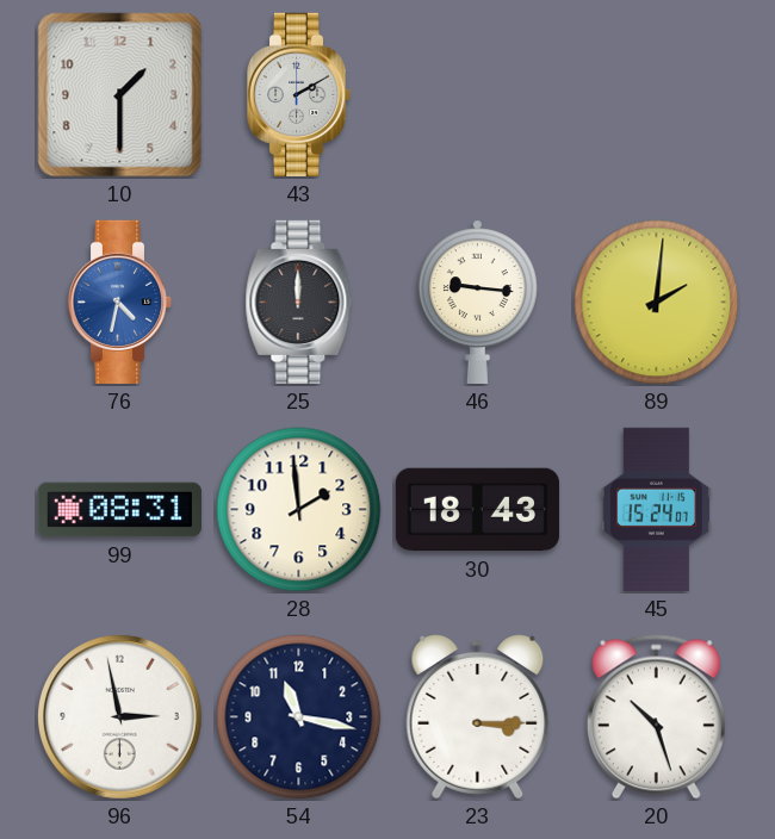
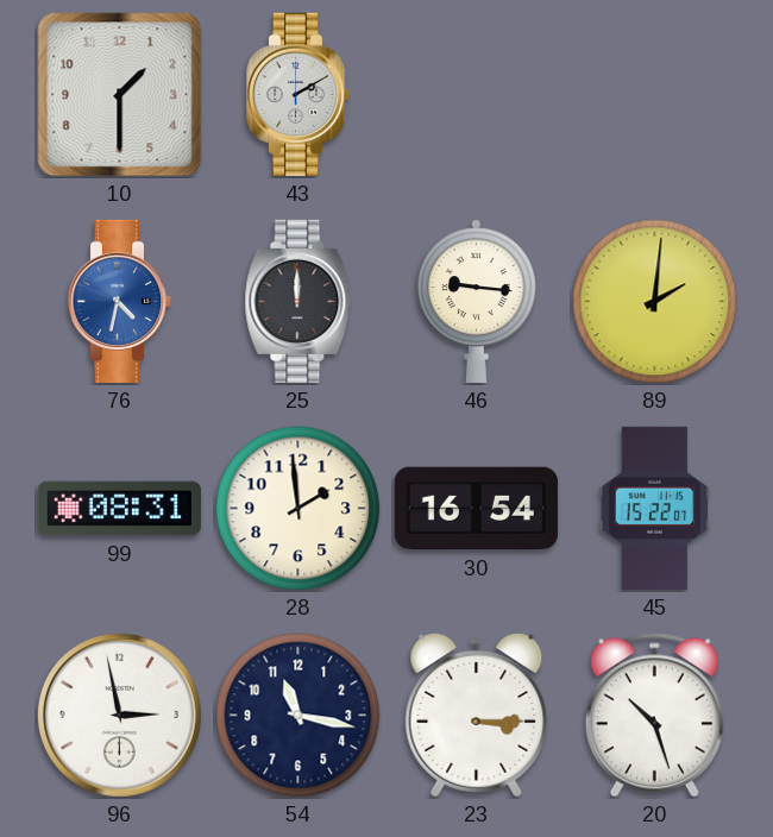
30: 18:43 -> 16:54 (476, 509)
45: 15:24 -> 15:22 (654, 508)
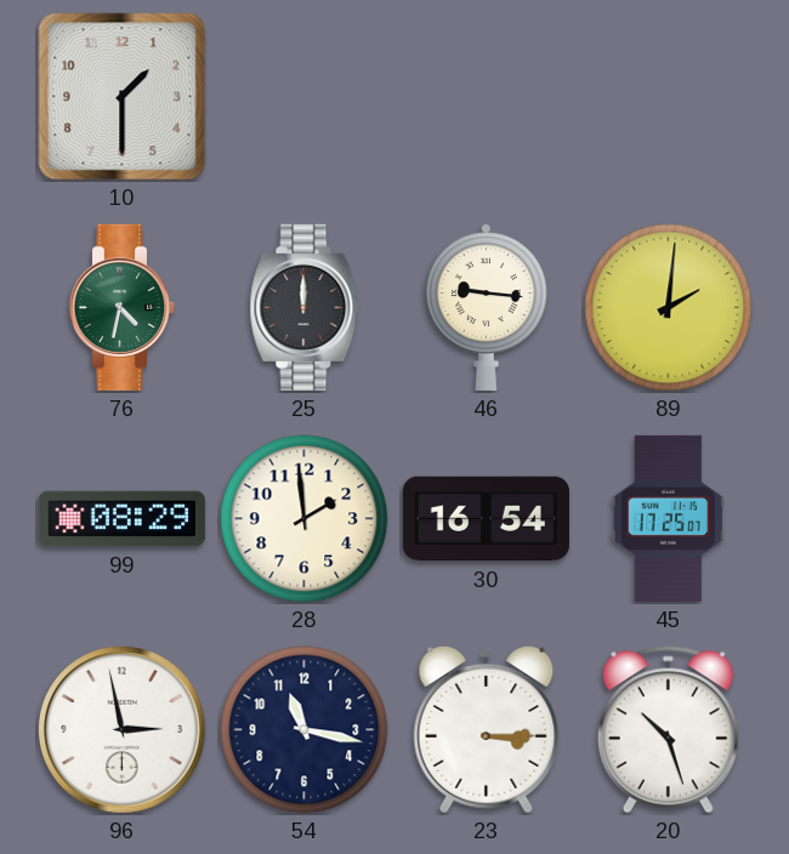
43: 2:10 -> none (298, 94)
76 dial: blue -> green (123, 307)
99: 08:31 -> 08:29 (121, 519)
45: 15:22 -> 17:25 (668, 518)
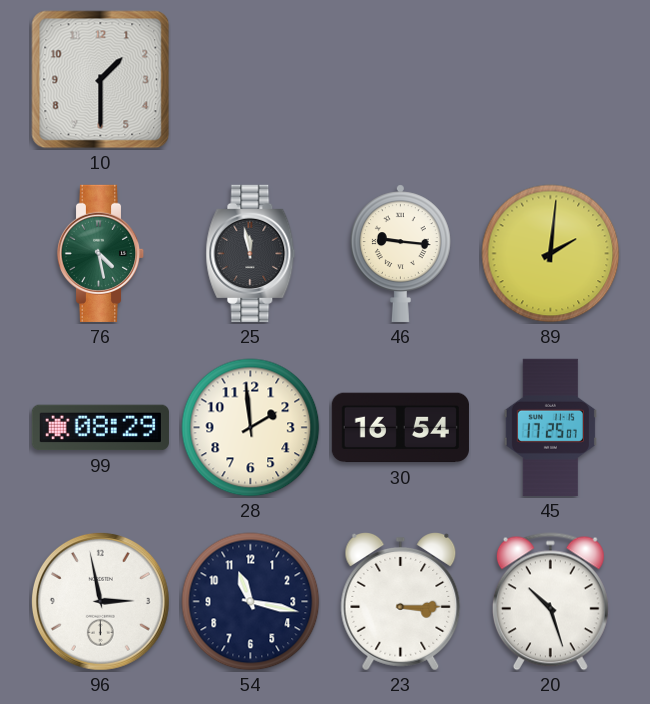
76: 4:32 -> 4:28 (101, 253)
25: 12:00 -> 11:58 (251, 253)
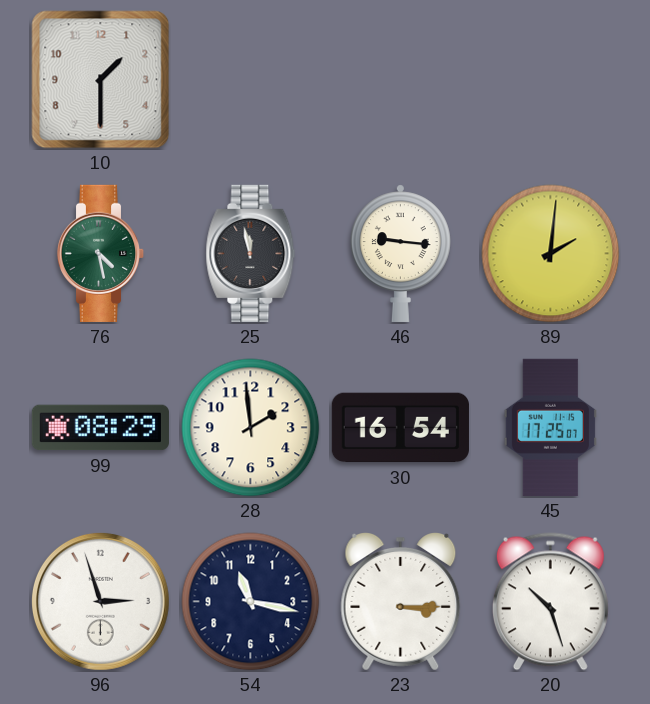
96: 2:58 -> 2:57 (100, 601)
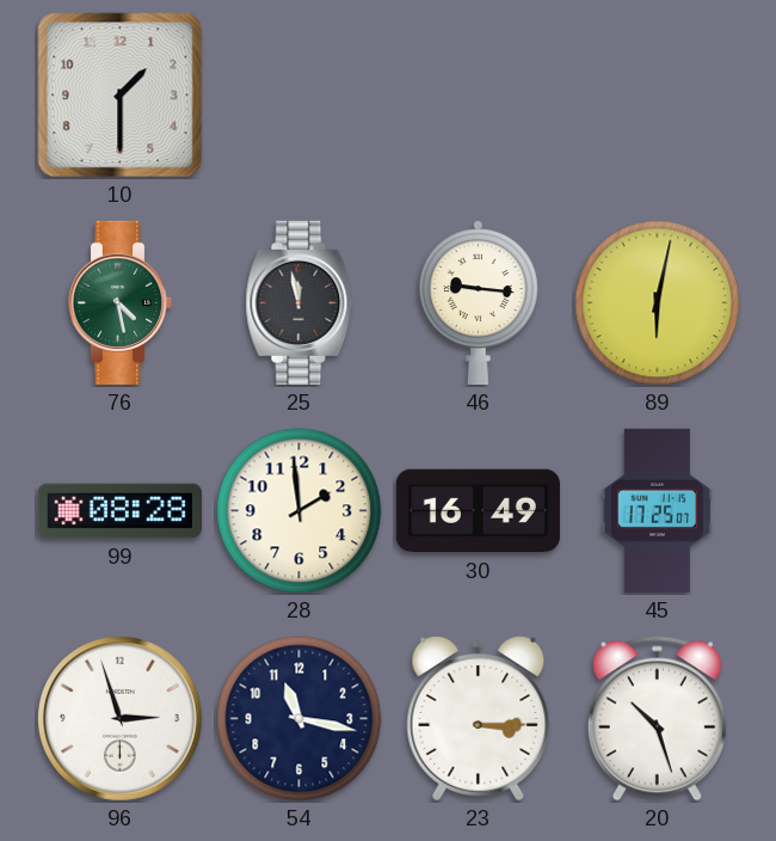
89: 2:01 -> 6:02 (658, 303)
99: 08:29 -> 08:28 (119, 511)
30: 16:54 -> 16:49 (478, 511)
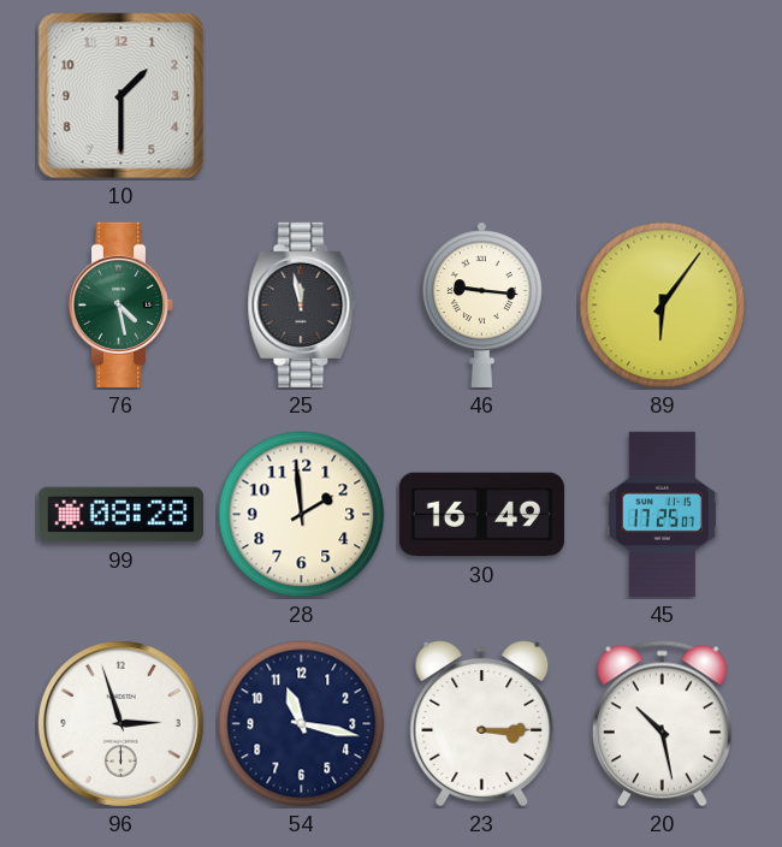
89: 6:02 -> 6:06 (663, 306)
20: 10:27 -> 10:28 (662, 724)
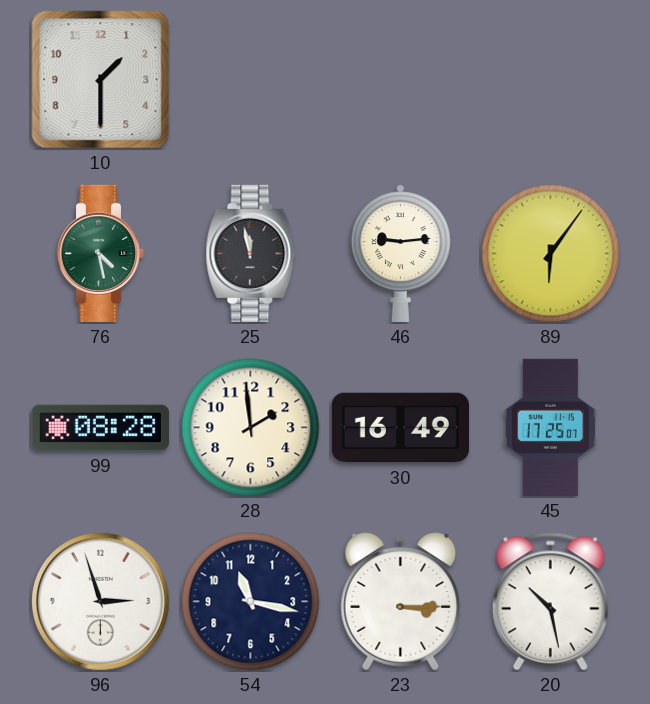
46: 9:16 -> 9:14 (400, 253)
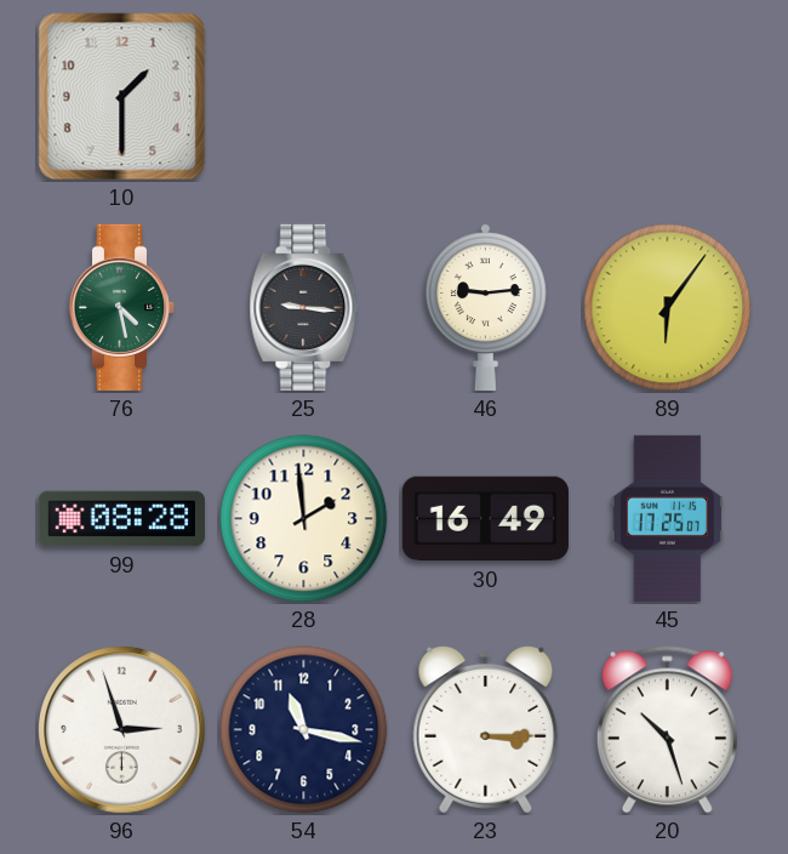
25: 11:58 -> 9:16 (304, 307)
20: 10:28 -> 10:27 (667, 730)
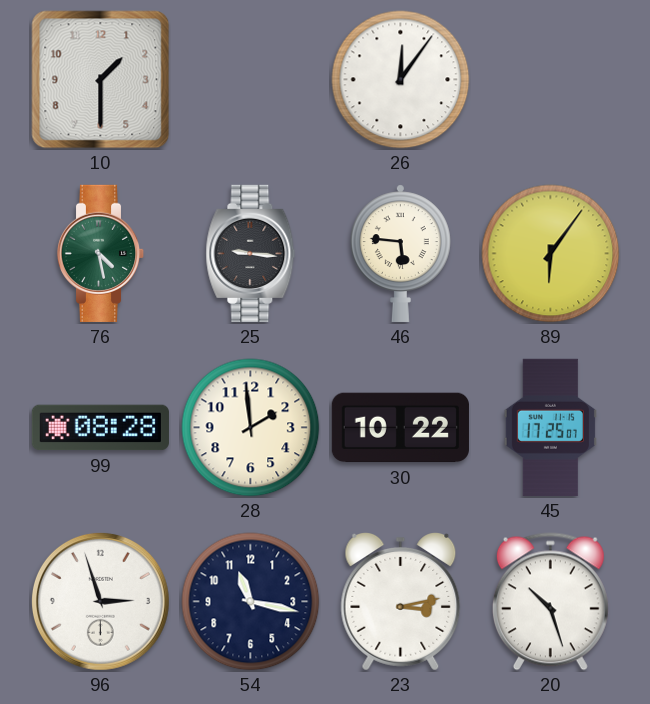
26: none -> 12:06 (401, 80)
46: 9:14 -> 5:46 (400, 253)
30: 16:49 -> 10:22 (400, 428)
23: 3:15 -> 3:13 (401, 602)
